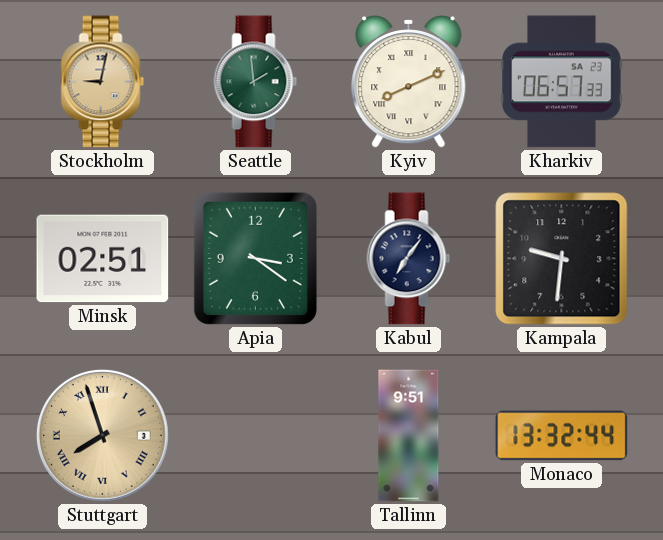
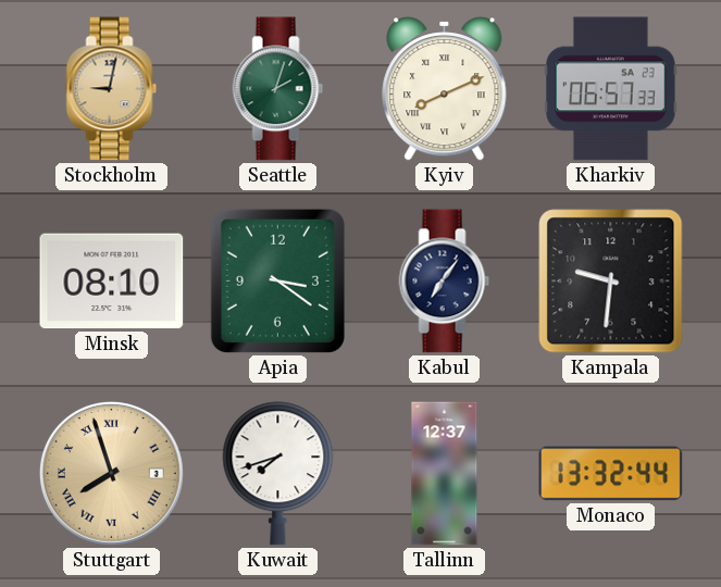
Seattle: 1:59 -> 2:03 (278, 89)
Minsk: 02:51 -> 08:10 (112, 282)
Kuwait: none -> 7:42 (278, 474)
Tallinn: 9:51 -> 12:37 (445, 474)
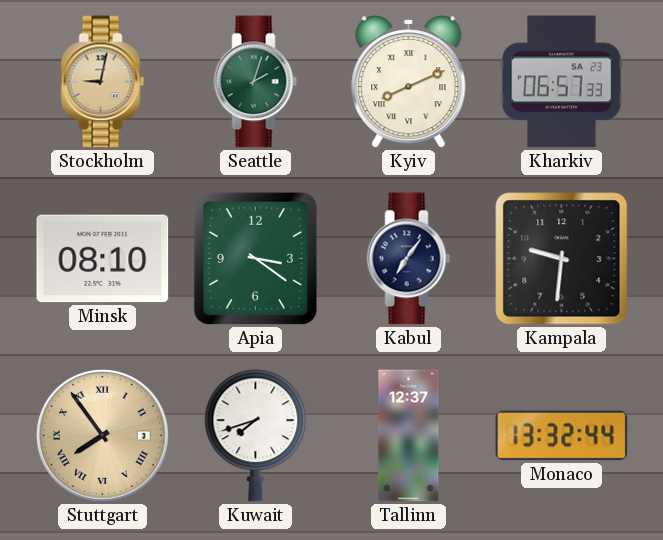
Stuttgart: 7:57 -> 7:54 (102, 435)
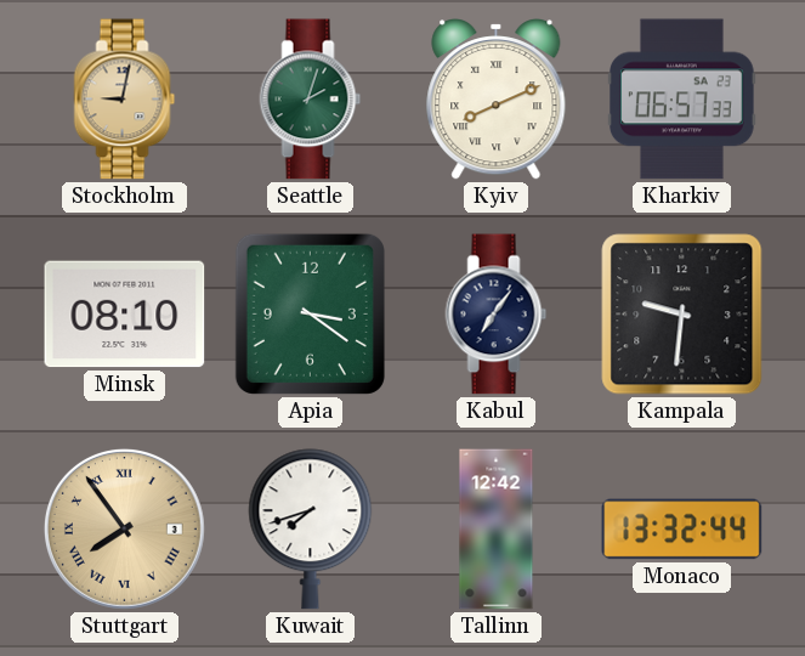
Tallinn: 12:37 -> 12:42 (497, 530)
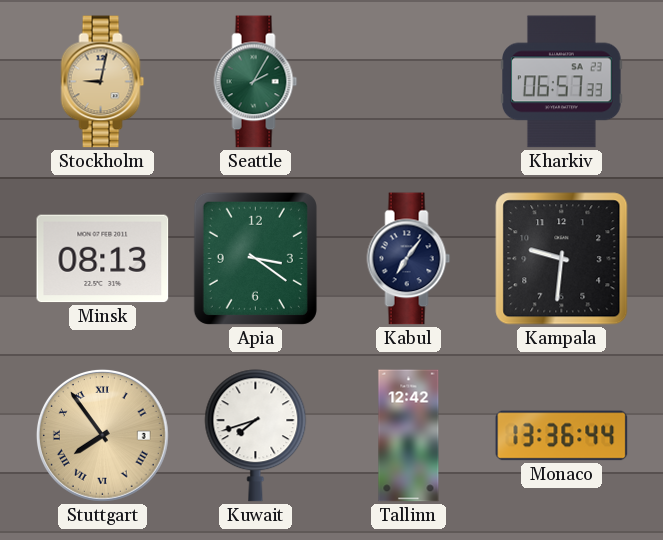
Seattle: 2:03 -> 2:05 (256, 82)
Kyiv: 8:11 -> none (497, 100)
Minsk: 08:10 -> 08:13 (103, 259)
Monaco: 13:32 -> 13:36 (562, 436)
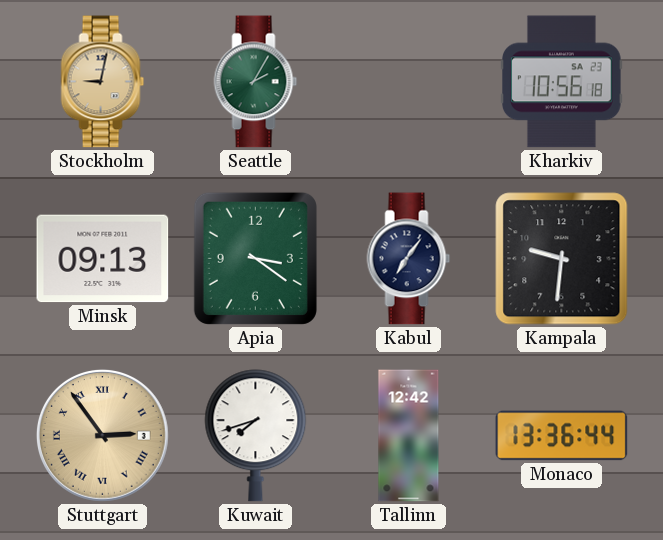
Kharkiv: 06:57 -> 10:56 (562, 82)
Minsk: 08:13 -> 09:13 (103, 259)
Stuttgart: 7:54 -> 2:54 (102, 435)
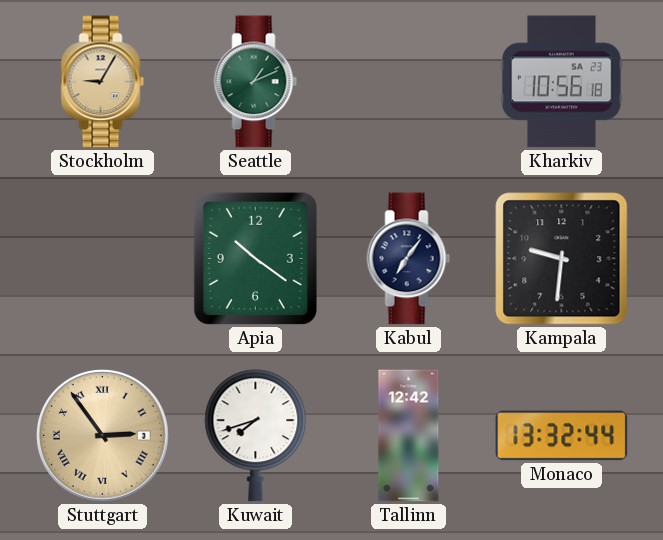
Stockholm: 9:02 -> 9:05 (103, 82)
Seattle: 2:05 -> 1:11 (256, 82)
Minsk: 09:13 -> none (103, 259)
Apia: 3:21 -> 10:21 (255, 258)
Monaco: 13:36 -> 13:32 (562, 436)
